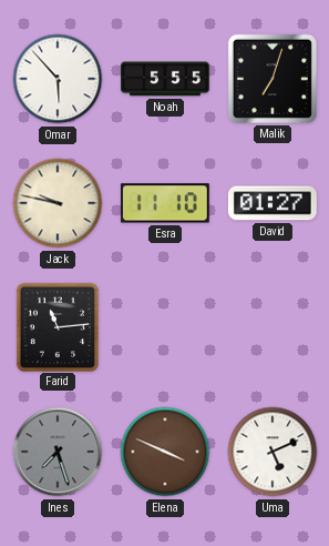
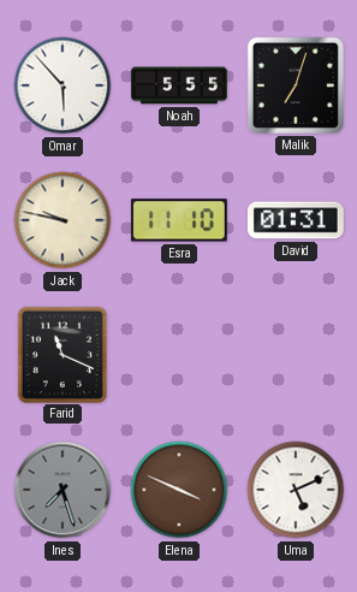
David: 01:27 -> 01:31 (296, 220)
Farid: 11:14 -> 11:19 (61, 354)
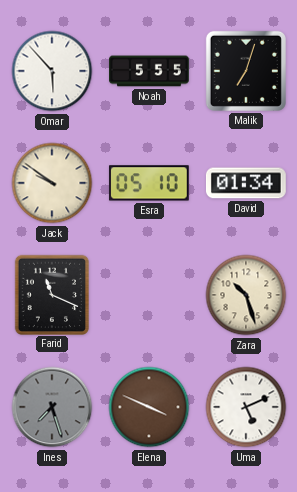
Jack: 9:47 -> 9:51 (52, 183)
Esra: 11:10 -> 05:10 (149, 183)
David: 01:31 -> 01:34 (246, 183)
Zara: none -> 10:27 (246, 295)
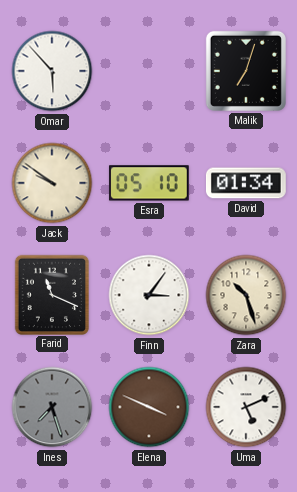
Noah: 5:55 -> none (149, 71)
Finn: none -> 3:06 (149, 295)
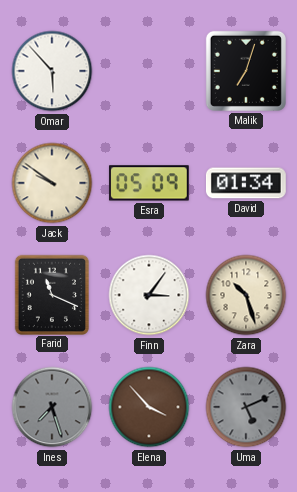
Esra: 05:10 -> 05:09 (149, 183)
Elena: 3:49 -> 3:53 (149, 407)
Uma dial: white -> grey (246, 407)
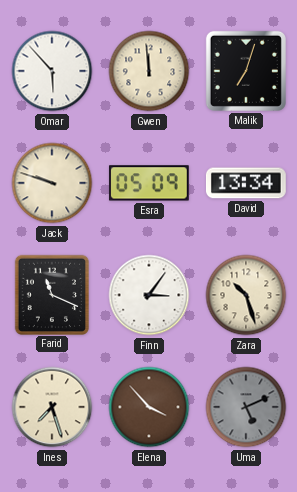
Gwen: none -> 11:59 (149, 71)
Jack: 9:51 -> 9:48 (52, 183)
David: 01:34 -> 13:34 (246, 183)
Ines dial: grey -> cream (52, 407)
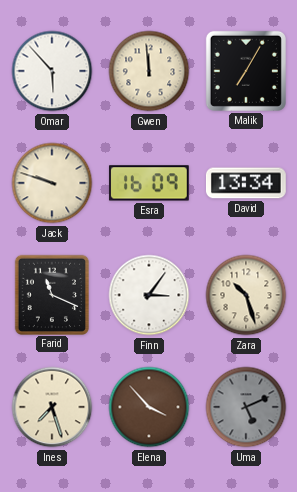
Malik: 7:03 -> 7:05 (246, 71)
Esra: 05:09 -> 16:09 (149, 183)
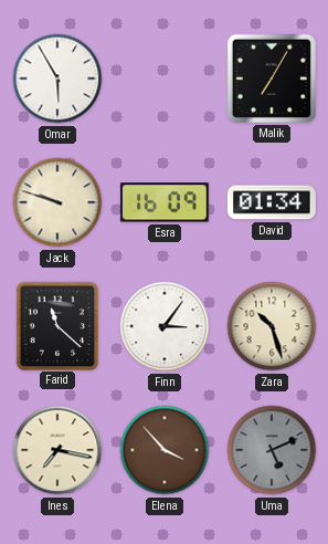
Omar: 5:53 -> 5:55 (57, 79)
Gwen: 11:59 -> none (149, 71)
David: 13:34 -> 01:34 (272, 202)
Farid: 11:19 -> 11:22 (56, 325)
Ines: 7:27 -> 7:17 (57, 450)
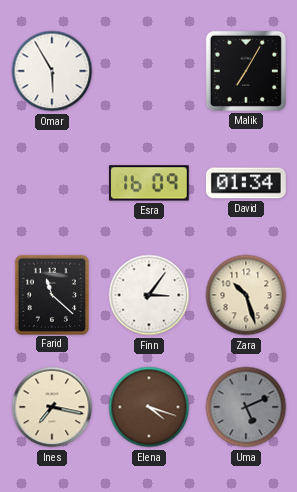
Jack: 9:48 -> none (57, 202)
Elena: 3:53 -> 4:18 (149, 407)
